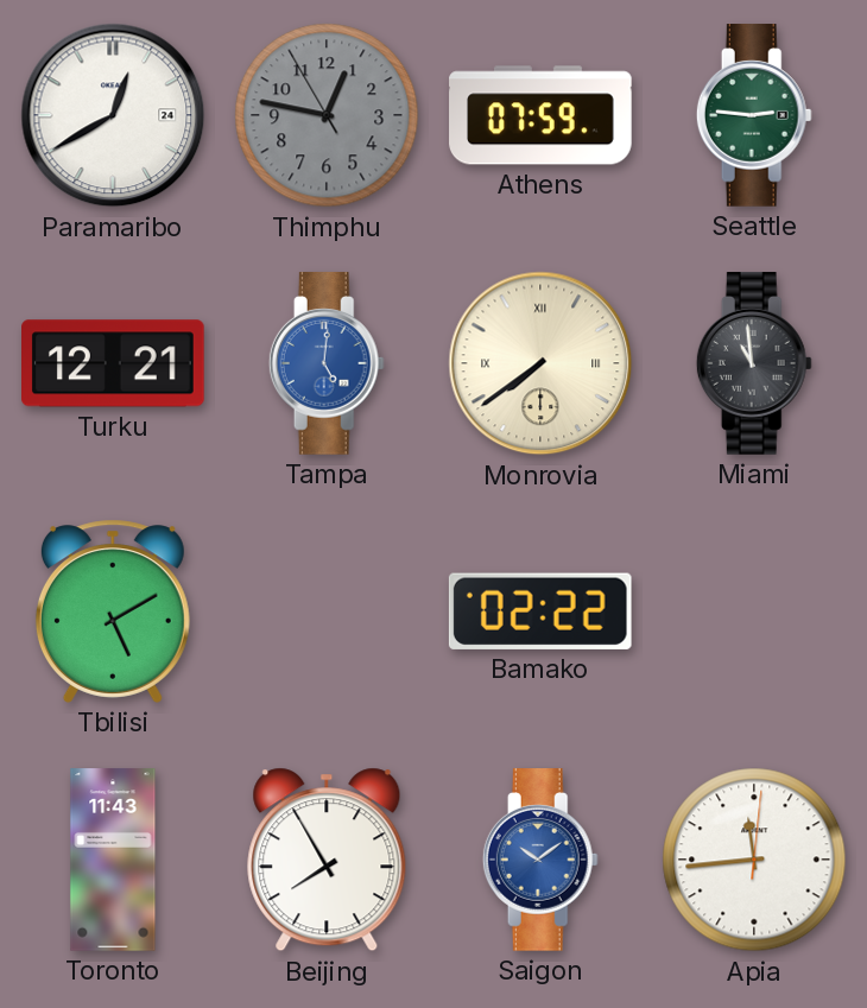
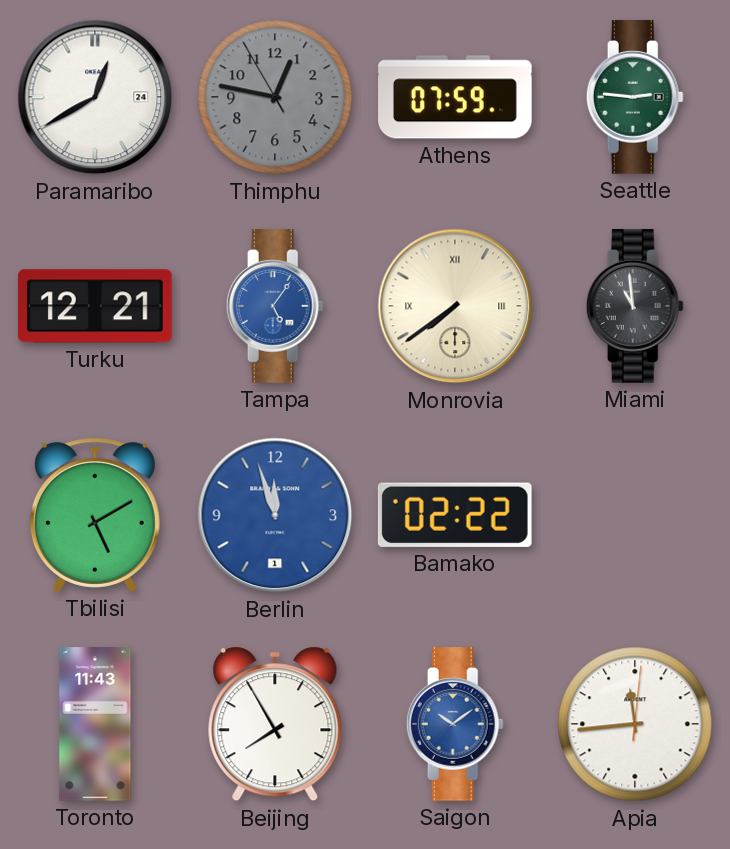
Tampa: 5:01 -> 5:06 (275, 306)
Berlin: none -> 11:57 (275, 515)
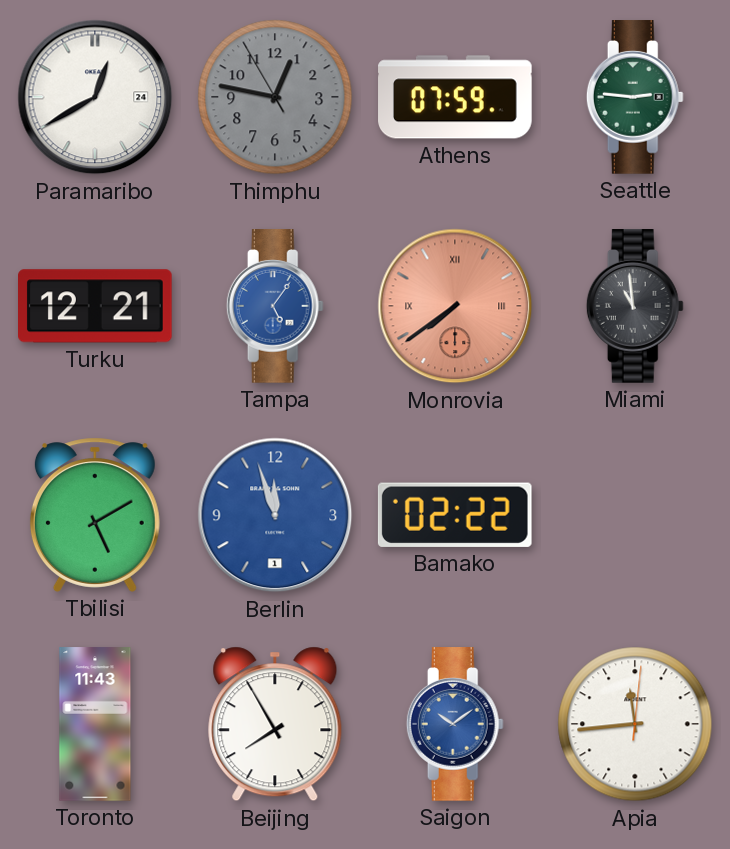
Monrovia dial: cream -> salmon (455, 306)
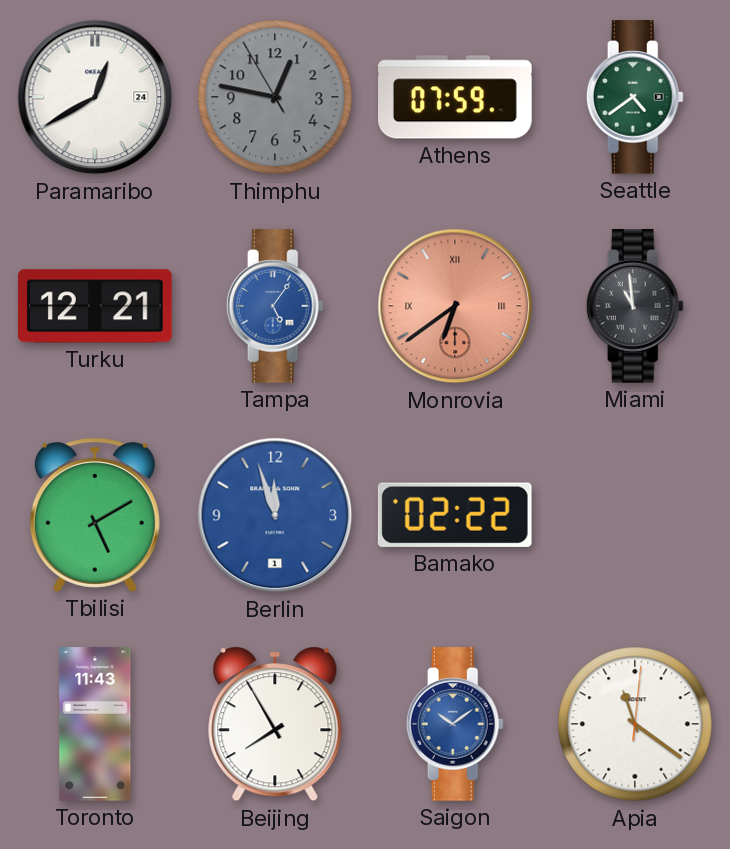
Seattle: 2:46 -> 4:39 (635, 97)
Monrovia: 7:39 -> 6:39 (455, 306)
Apia: 11:44 -> 11:21 (635, 724)
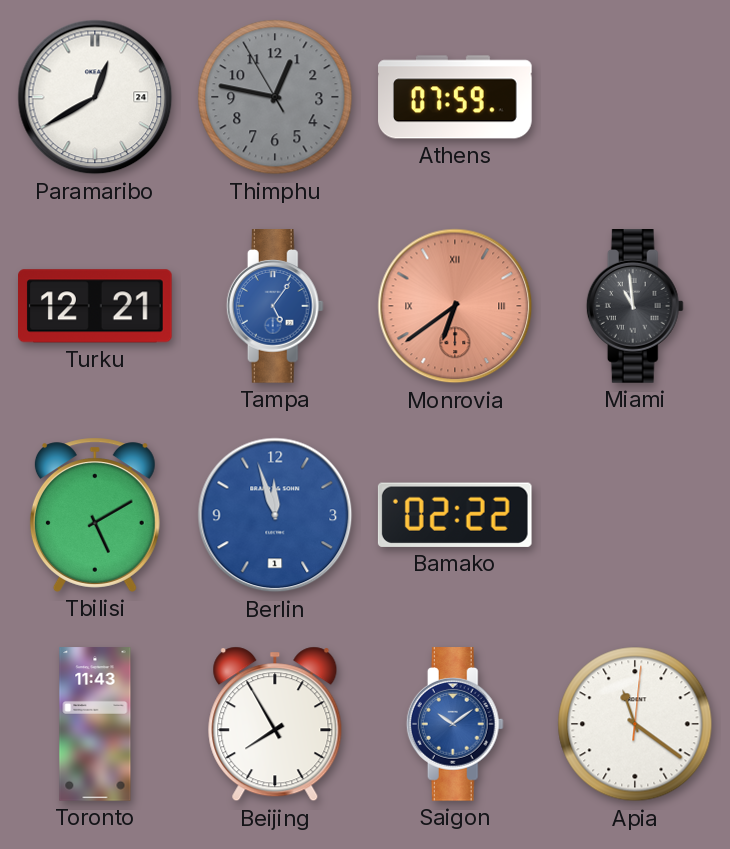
Seattle: 4:39 -> none (635, 97)
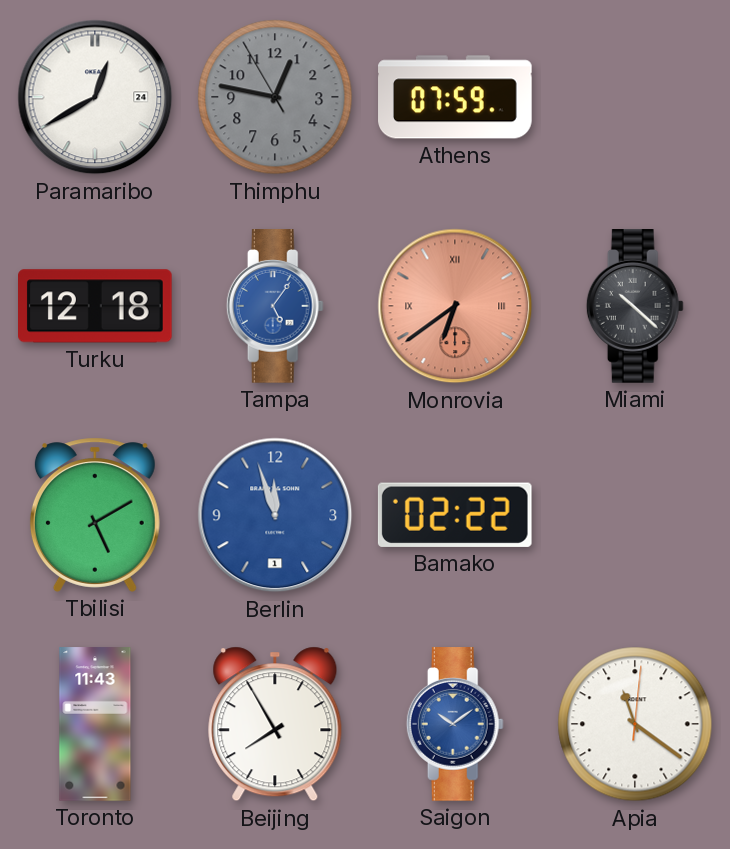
Turku: 12:21 -> 12:18 (96, 306)
Miami: 10:59 -> 10:22 (635, 306)
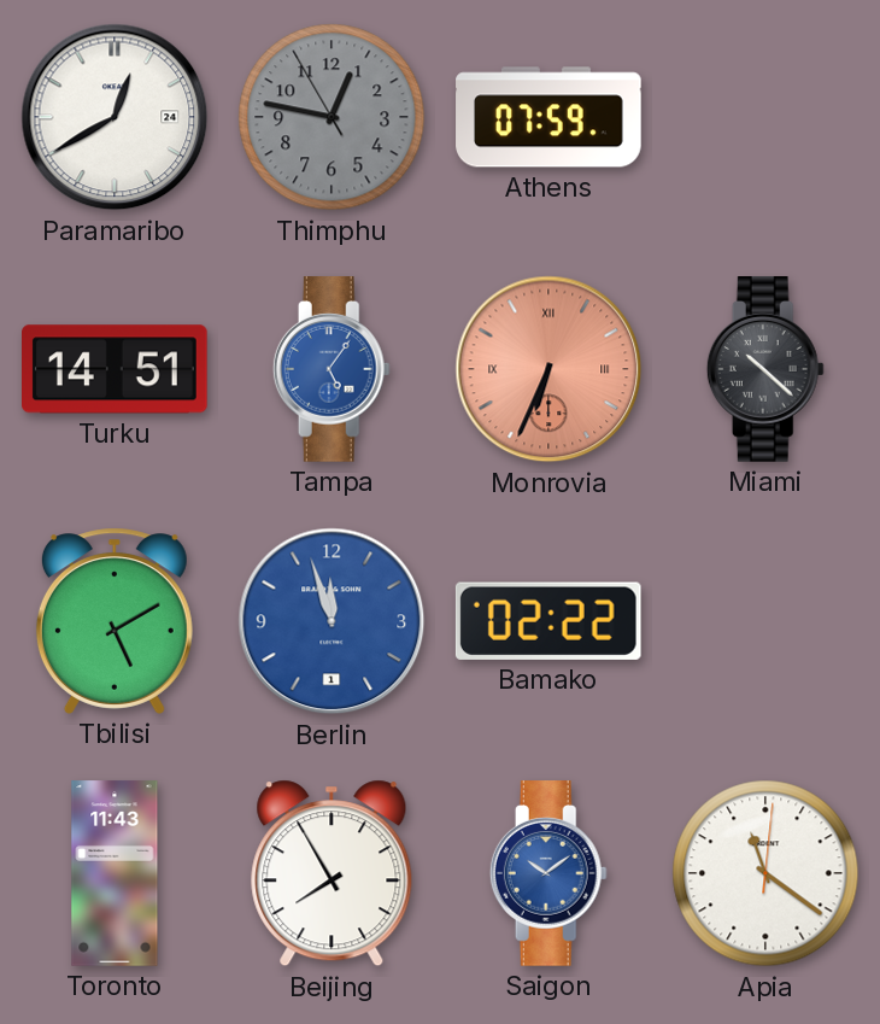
Turku: 12:18 -> 14:51 (116, 369)
Monrovia: 6:39 -> 6:34 (548, 369)
